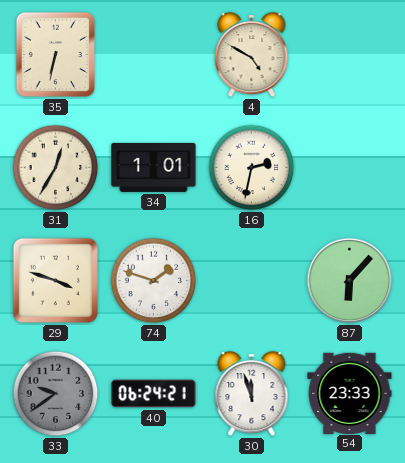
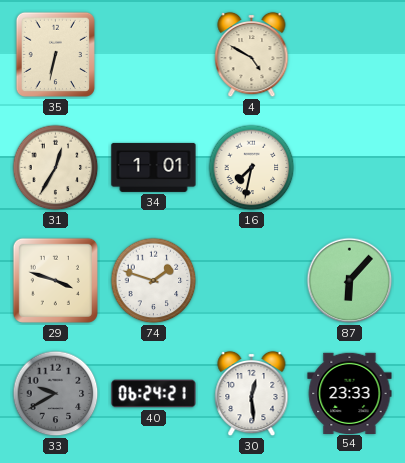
16: 2:32 -> 7:32 (252, 168)
33: 9:39 -> 9:40 (56, 394)
30: 11:57 -> 12:29 (252, 394)
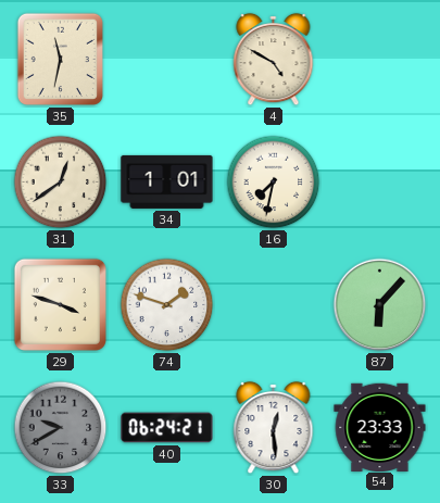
35: 6:32 -> 11:32 (60, 59)
31: 12:35 -> 12:39 (61, 183)
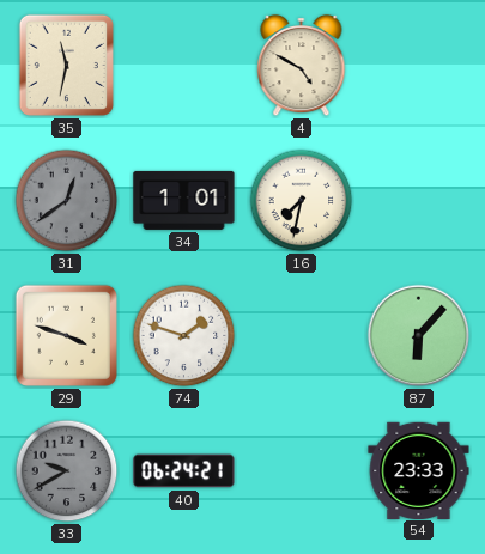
31 dial: cream -> grey (67, 201)
30: 12:29 -> none (274, 428)
